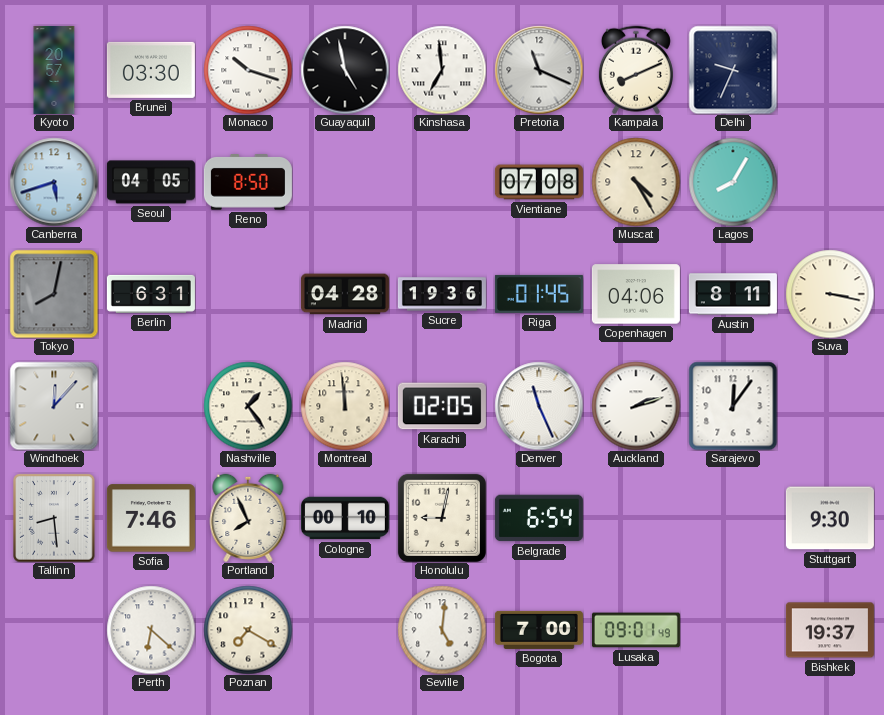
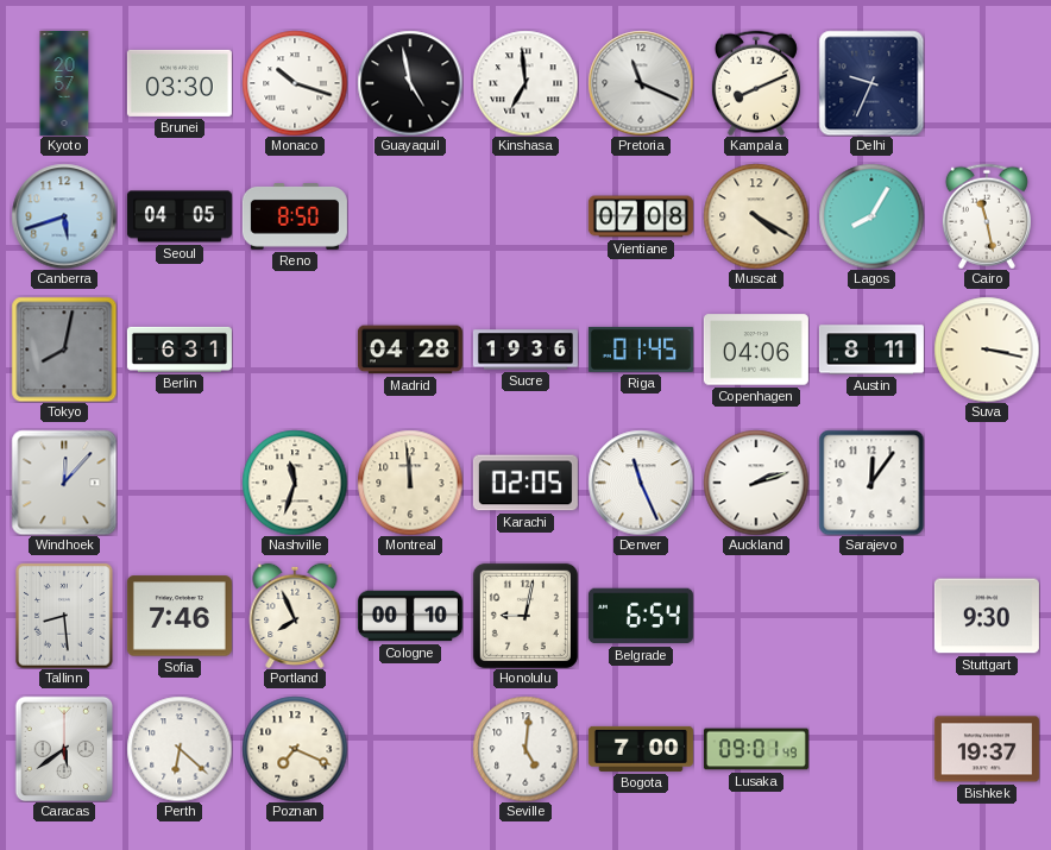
Muscat: 4:25 -> 4:20 (756, 216)
Cairo: none -> 11:28 (987, 216)
Nashville: 1:24 -> 11:33 (295, 483)
Caracas: none -> 5:39 (64, 749)
Poznan: 7:20 -> 7:19 (295, 749)
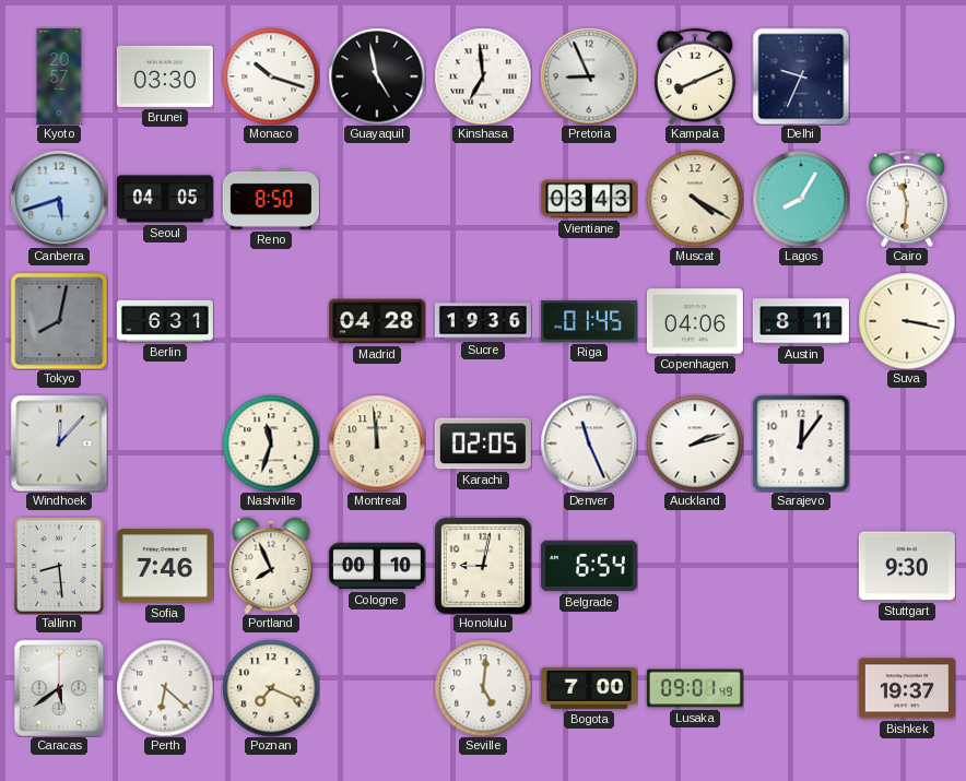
Pretoria: 11:19 -> 8:56 (589, 76)
Vientiane: 07:08 -> 03:43 (589, 199)
Cairo: 11:28 -> 11:31 (907, 199)
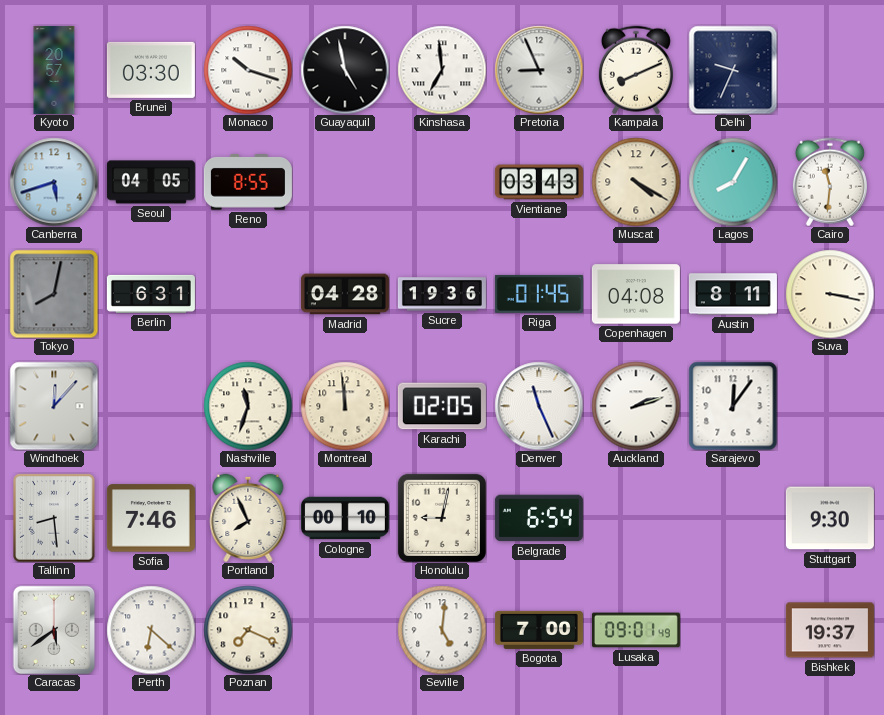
Reno: 8:50 -> 8:55 (248, 183)
Copenhagen: 04:06 -> 04:08 (636, 294)
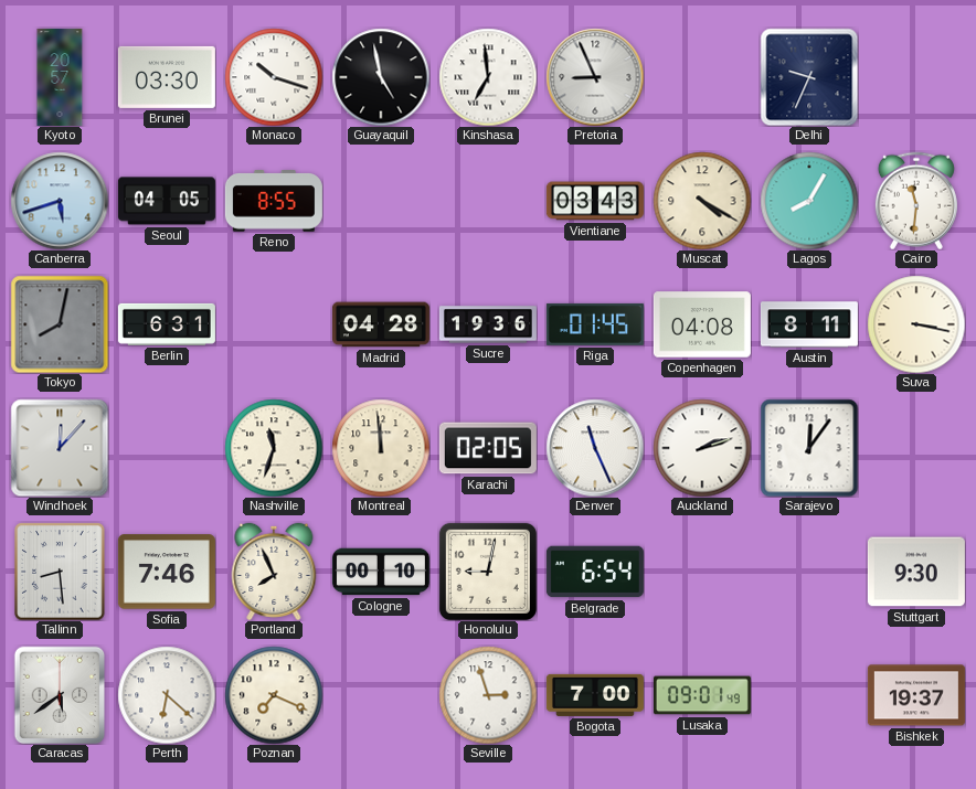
Kampala: 8:11 -> none (636, 70)
Seville: 5:01 -> 2:57 (488, 695)
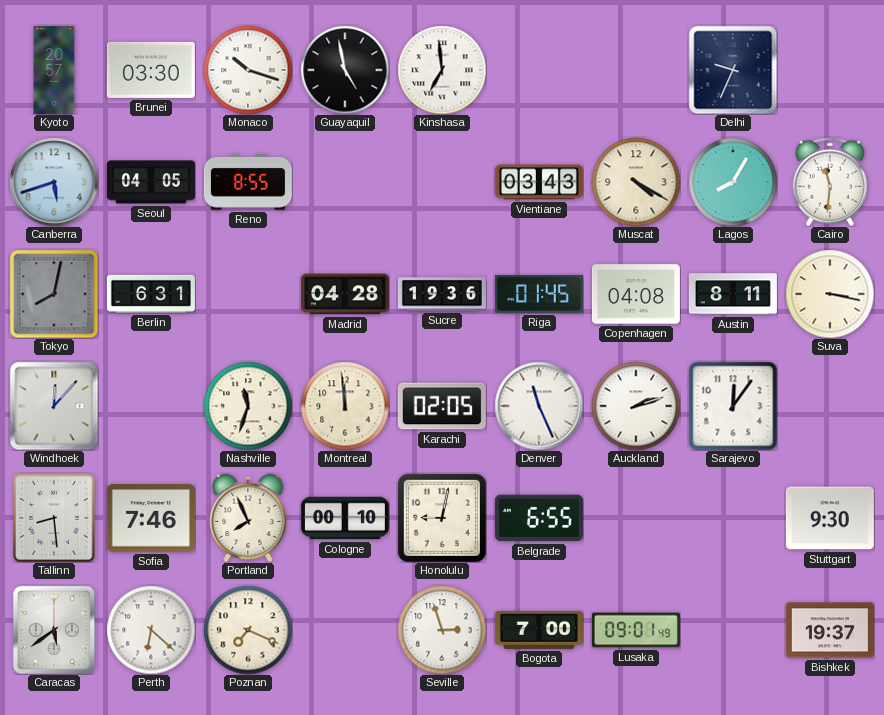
Pretoria: 8:56 -> none (595, 77)
Belgrade: 6:54 -> 6:55 (539, 518)
